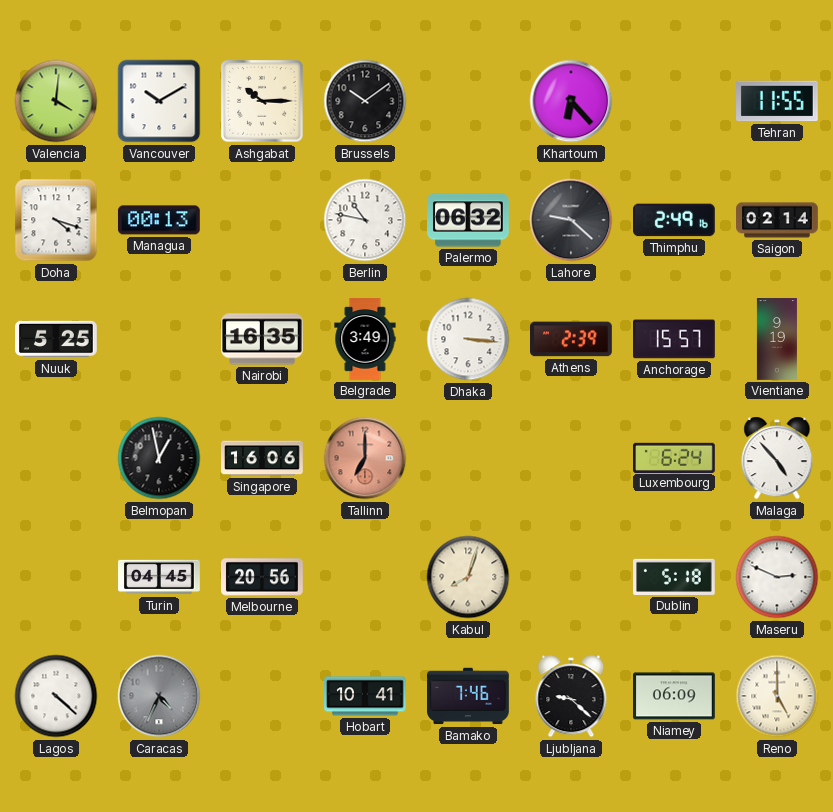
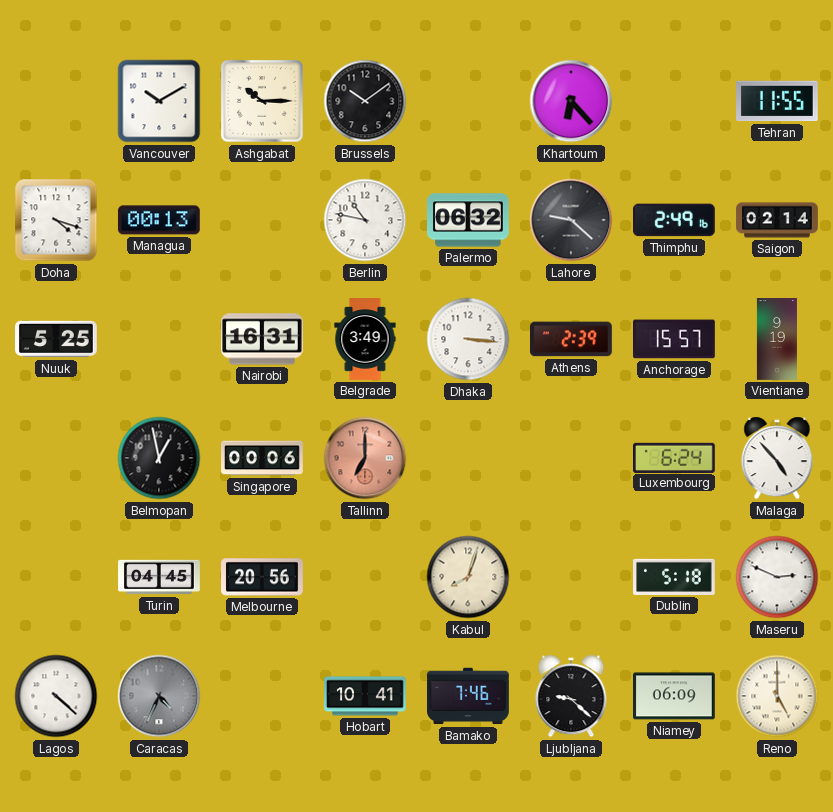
Valencia: 4:01 -> none (56, 101)
Nairobi: 16:35 -> 16:31 (263, 339)
Singapore: 16:06 -> 00:06 (262, 458)
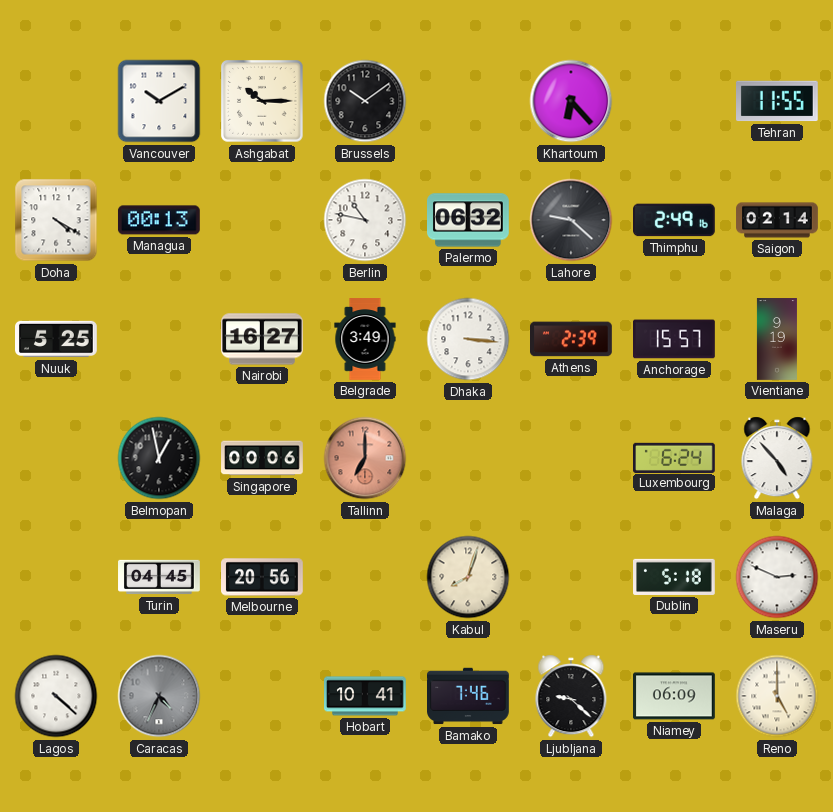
Doha: 4:18 -> 4:20 (56, 220)
Nairobi: 16:31 -> 16:27 (263, 339)
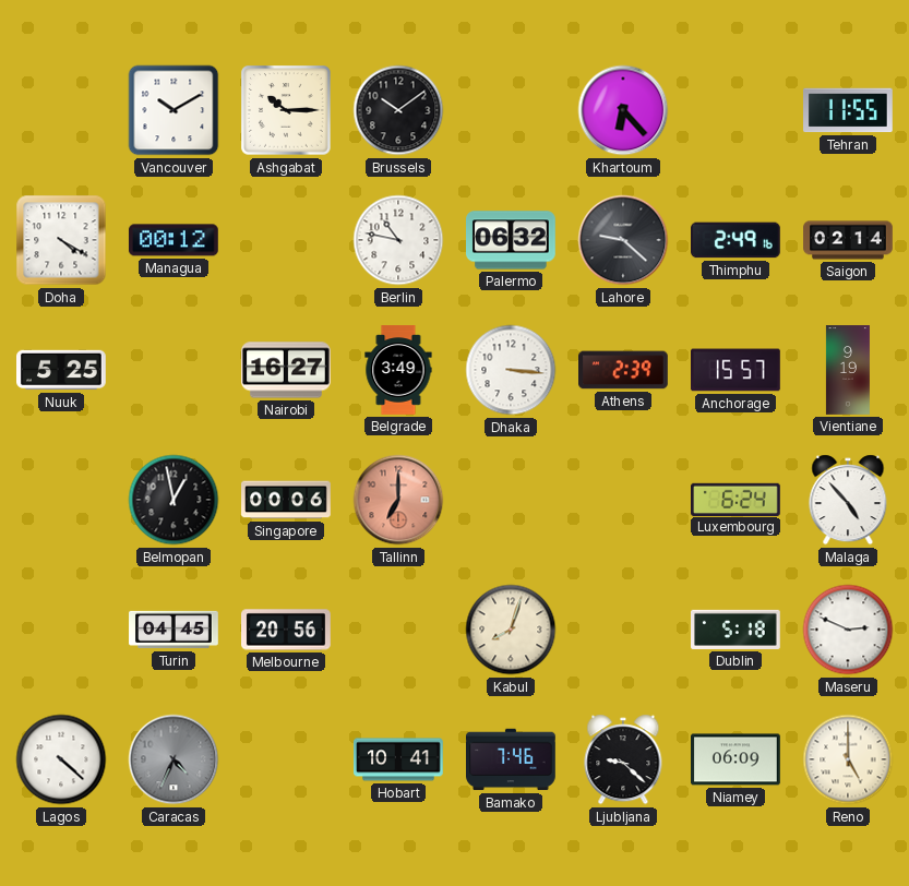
Managua: 00:13 -> 00:12 (174, 240)
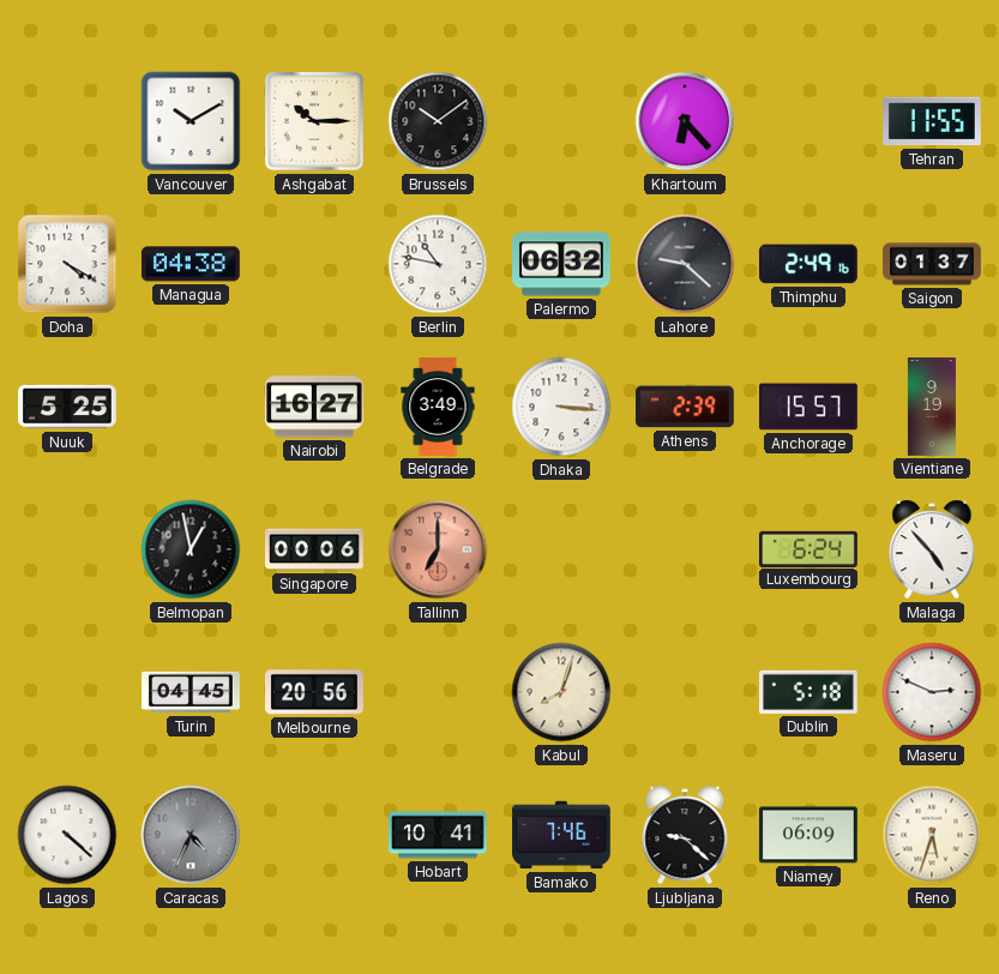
Managua: 00:12 -> 04:38 (191, 264)
Saigon: 02:14 -> 01:37 (932, 264)
Reno: 5:00 -> 5:33 (932, 835)
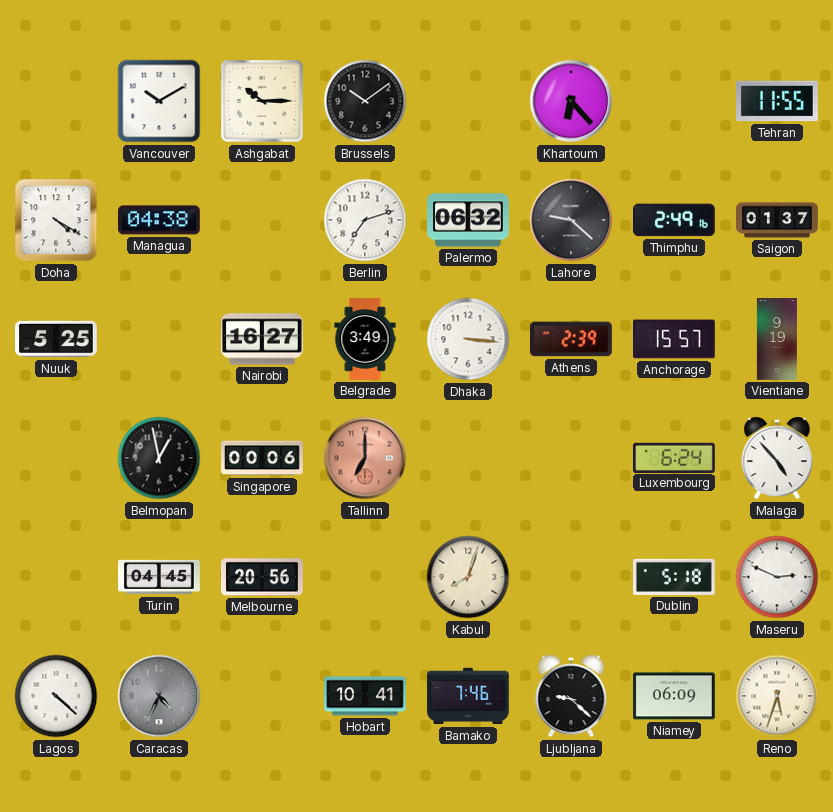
Berlin: 10:47 -> 7:12 (365, 220)
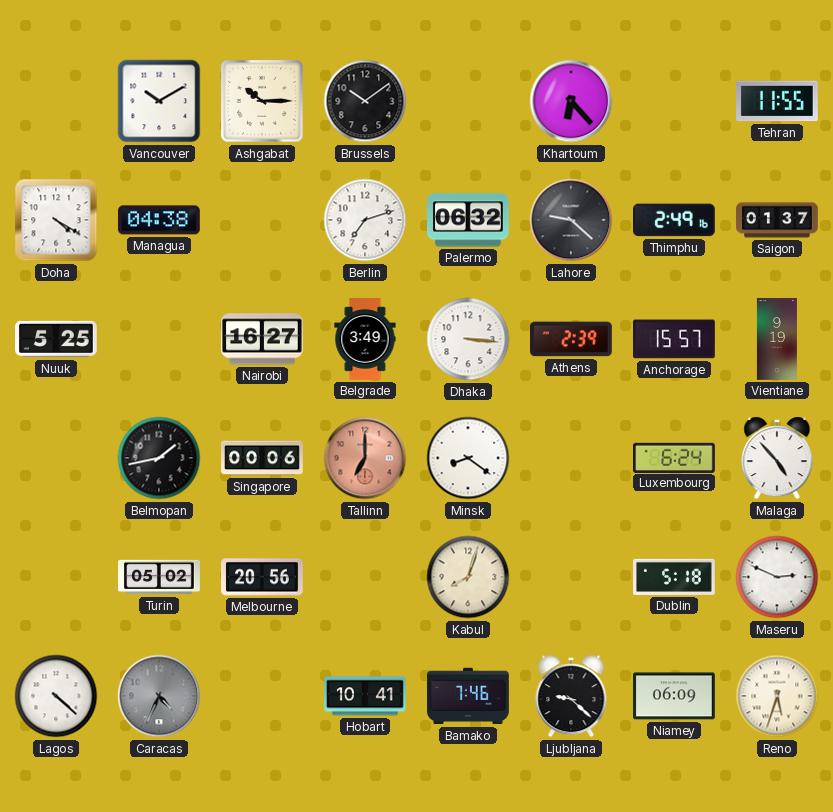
Belmopan: 12:58 -> 1:43 (159, 458)
Minsk: none -> 8:21 (468, 458)
Turin: 04:45 -> 05:02 (159, 577)
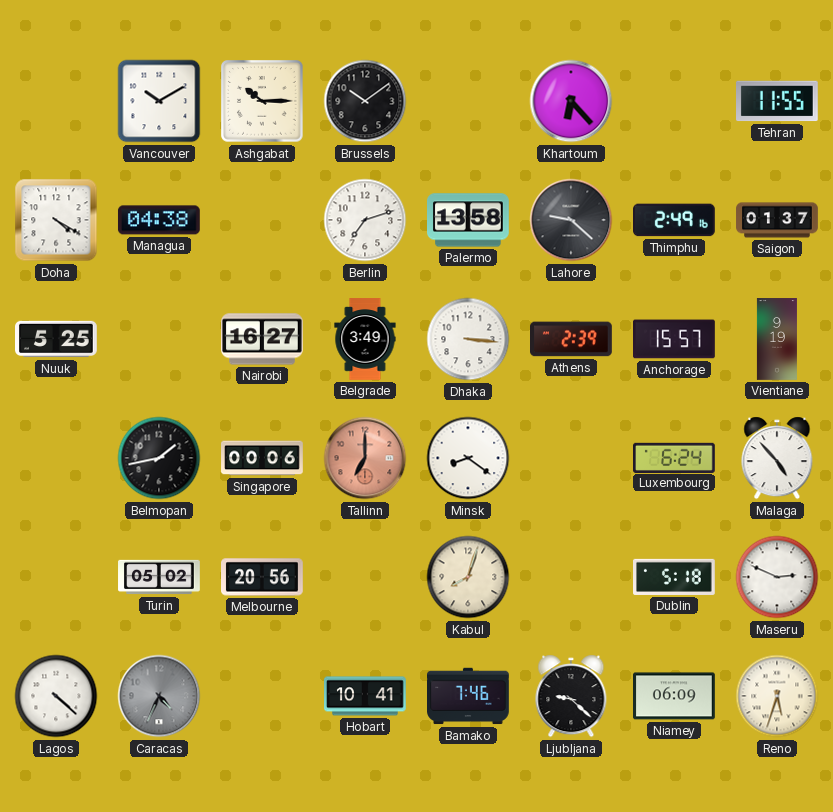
Palermo: 06:32 -> 13:58 (469, 220)
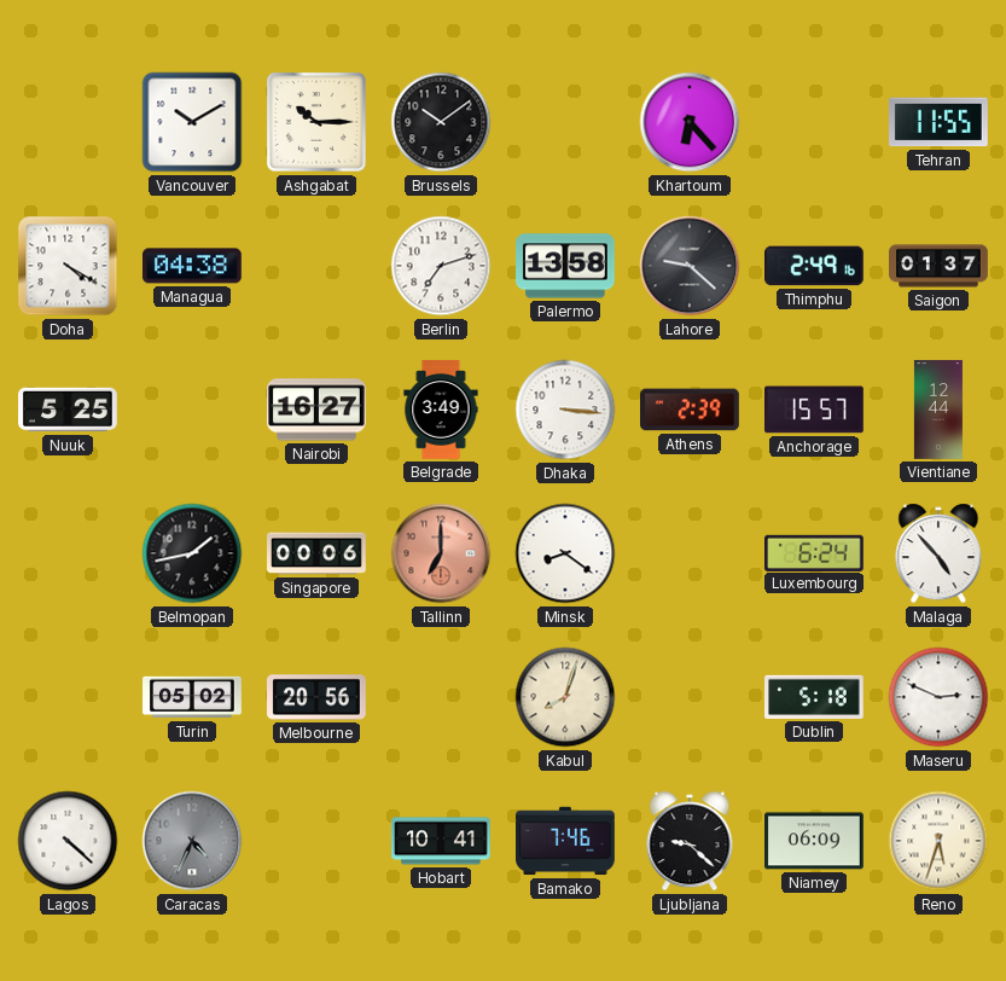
Vientiane: 9:19 -> 12:44 (938, 410)
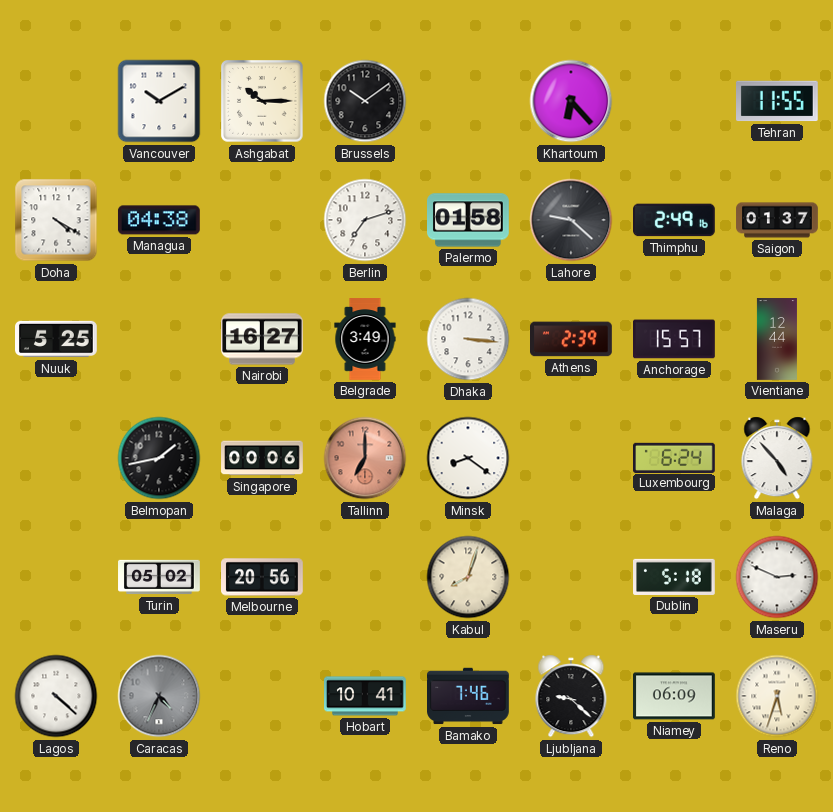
Palermo: 13:58 -> 01:58 (469, 220)
